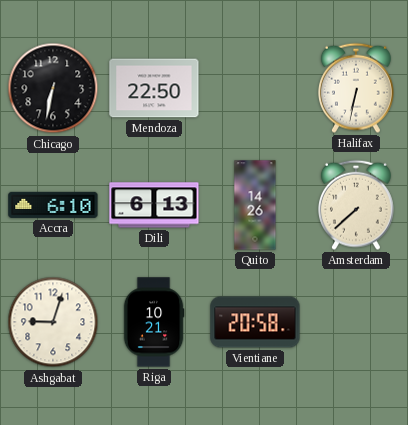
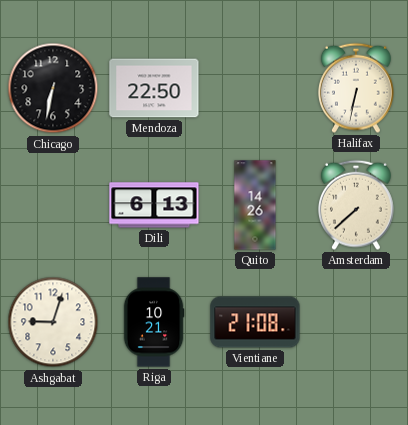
Accra: 6:10 -> none (53, 205)
Vientiane: 20:58 -> 21:08 (255, 322)
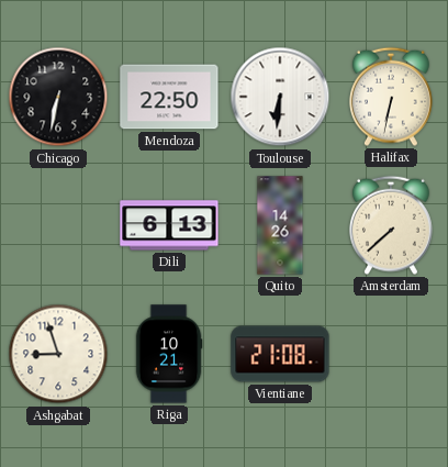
Toulouse: none -> 6:31 (280, 97)
Ashgabat: 9:03 -> 8:57 (58, 354)
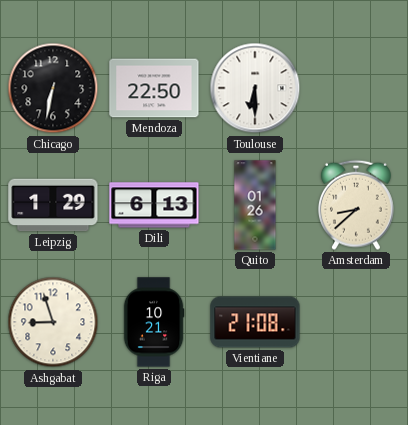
Toulouse: 6:31 -> 6:30 (255, 88)
Halifax: 6:32 -> none (391, 97)
Leipzig: none -> 1:29 (53, 205)
Quito: 14:26 -> 01:26 (255, 205)
Amsterdam: 7:38 -> 8:38 (356, 205)
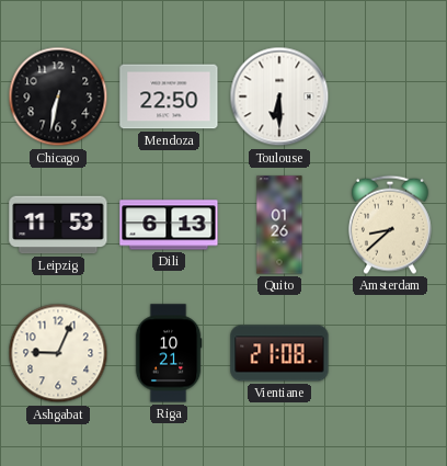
Leipzig: 1:29 -> 11:53 (58, 225)
Ashgabat: 8:57 -> 9:04 (58, 353)
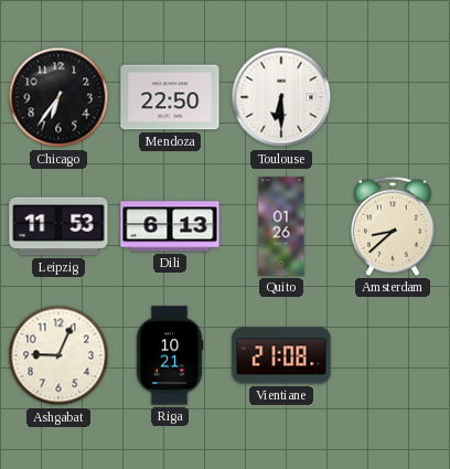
Chicago: 6:32 -> 6:36 (58, 97)
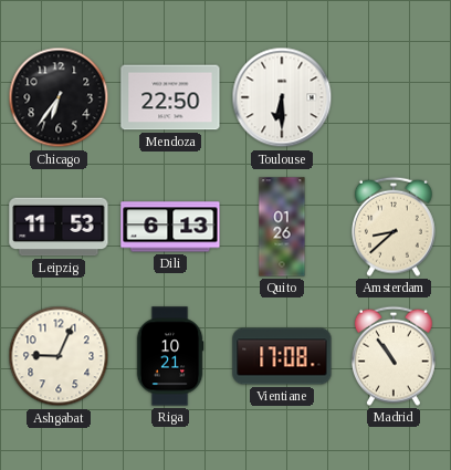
Vientiane: 21:08 -> 17:08 (282, 356)
Madrid: none -> 10:54 (394, 356)
